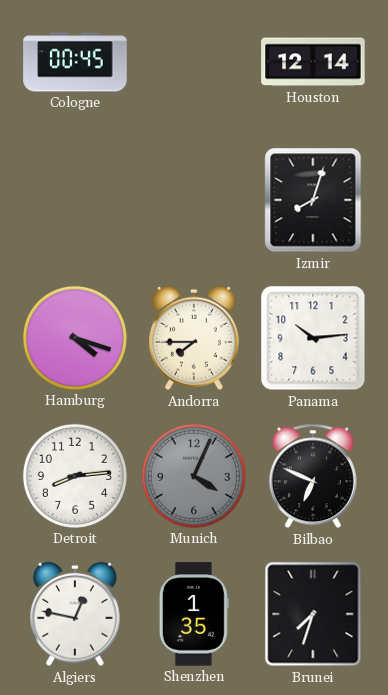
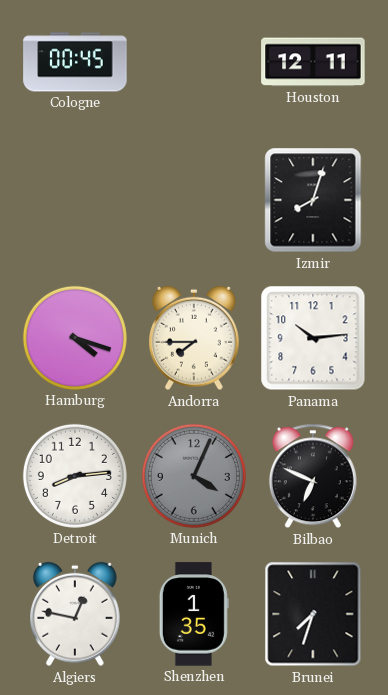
Houston: 12:14 -> 12:11 (313, 62)
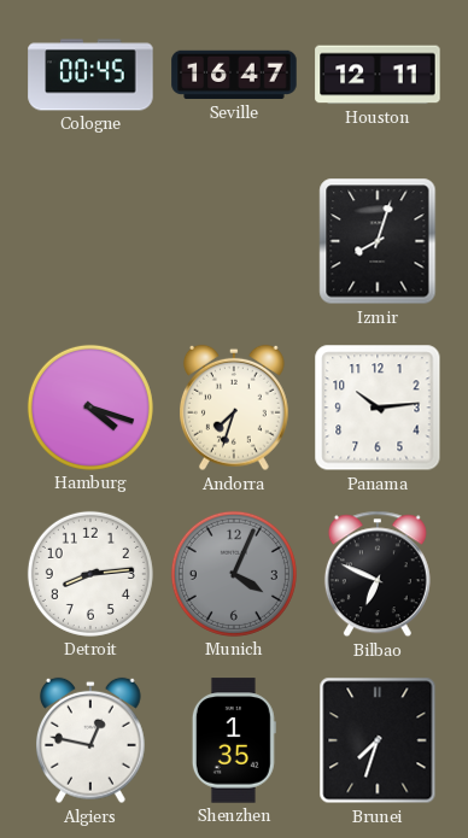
Seville: none -> 16:47 (234, 75)
Andorra: 7:45 -> 7:33 (235, 408)
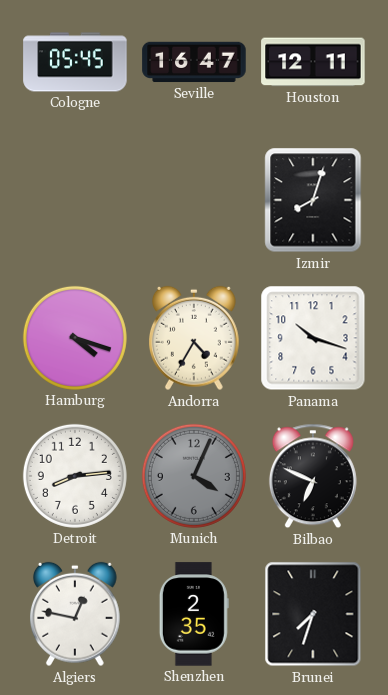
Cologne: 00:45 -> 05:45 (75, 62)
Andorra: 7:33 -> 4:35 (195, 338)
Panama: 10:14 -> 10:18 (313, 338)
Shenzhen: 1:35 -> 2:35 (194, 614)
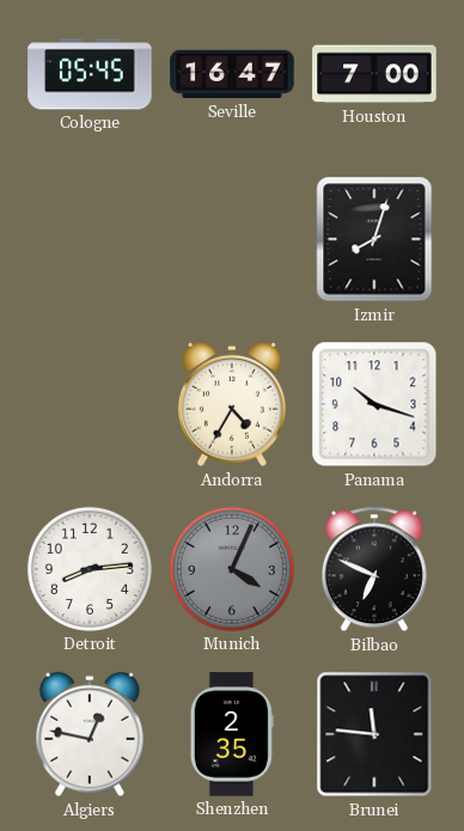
Houston: 12:11 -> 7:00 (374, 74)
Hamburg: 4:18 -> none (75, 338)
Brunei: 7:33 -> 11:46 (374, 734)
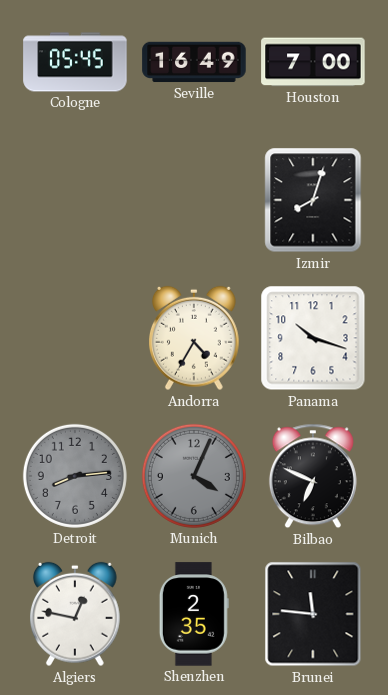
Seville: 16:47 -> 16:49 (194, 62)
Detroit dial: white -> grey (75, 476)
